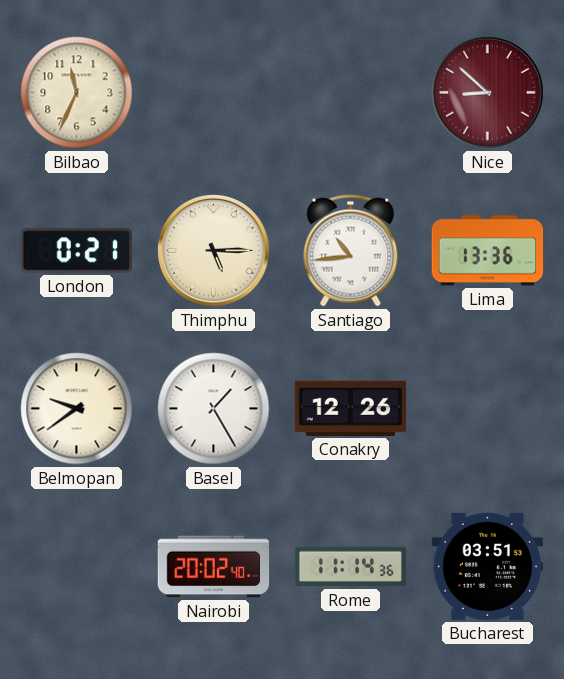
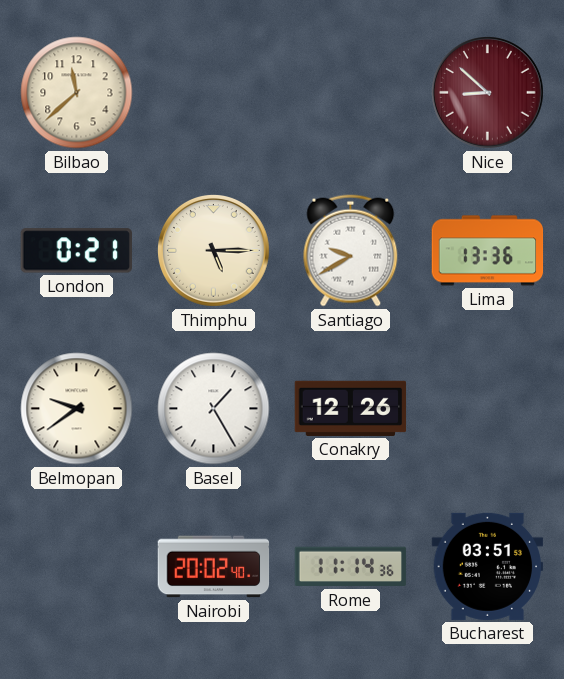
Bilbao: 11:34 -> 11:38 (77, 93)
Santiago: 10:44 -> 9:40 (351, 251)
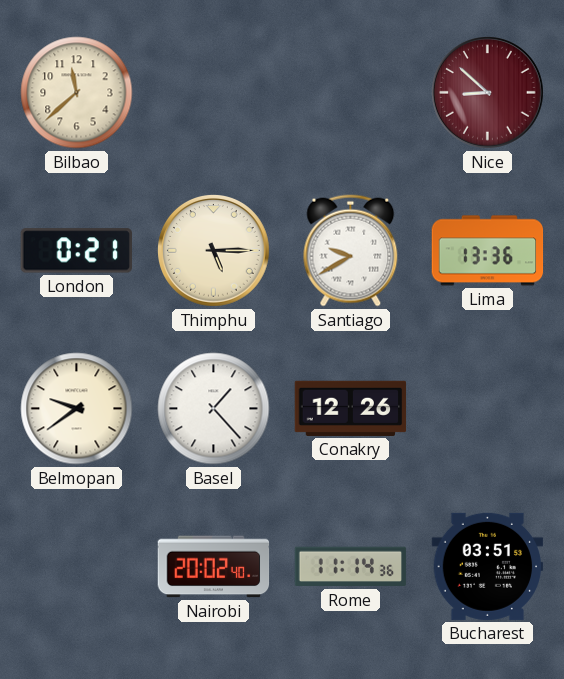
Basel: 1:25 -> 1:23 (214, 409)
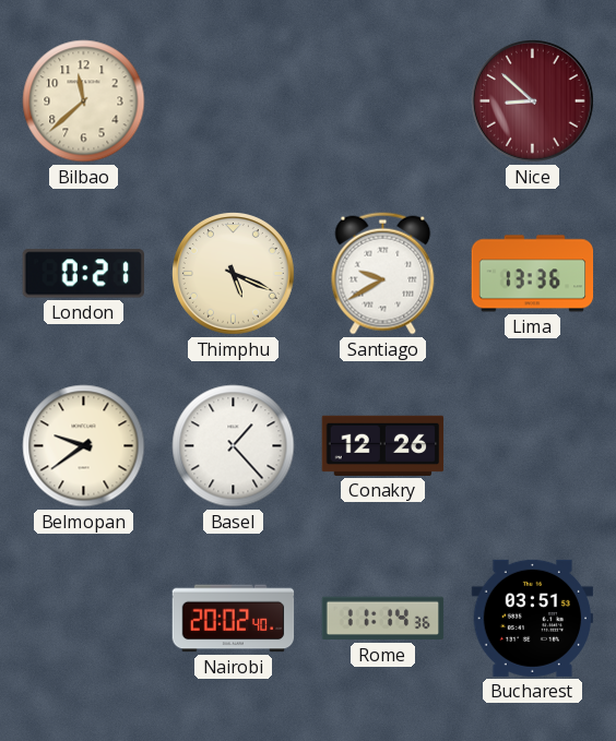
Thimphu: 5:15 -> 5:19 (234, 274)
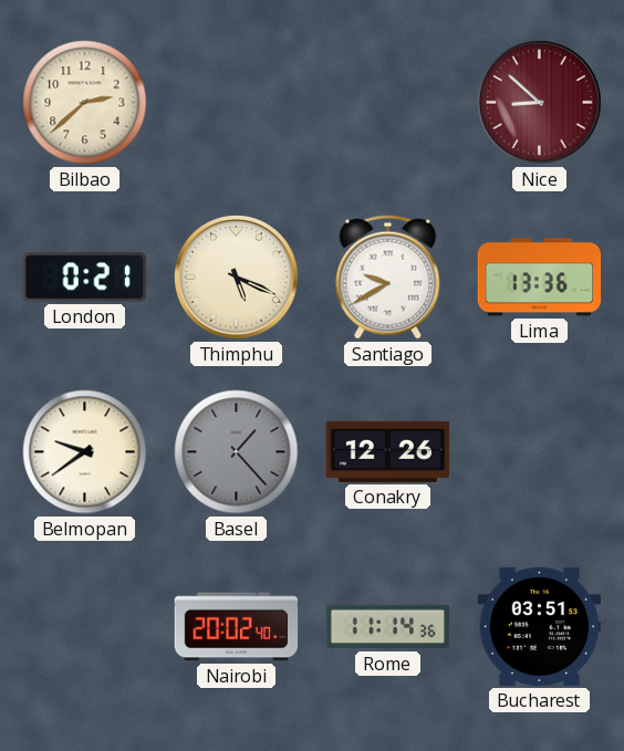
Bilbao: 11:38 -> 2:38 (85, 103)
Basel dial: white -> grey (237, 452)
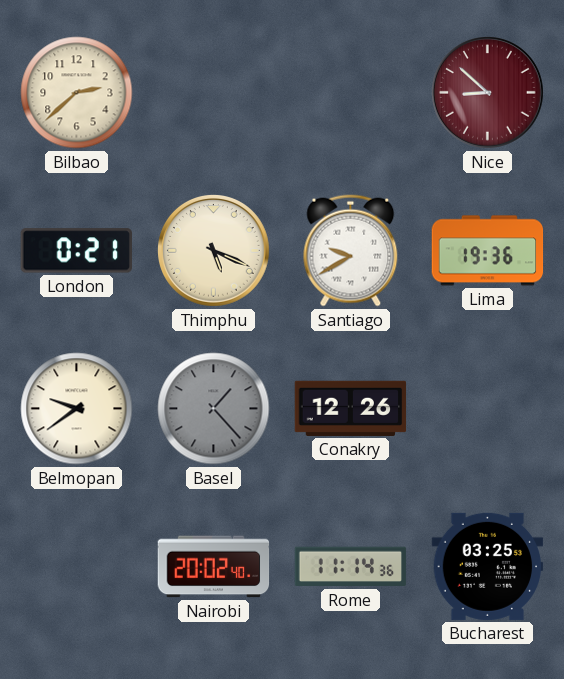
Lima: 13:36 -> 19:36 (488, 251)
Bucharest: 03:51 -> 03:25 (488, 566)
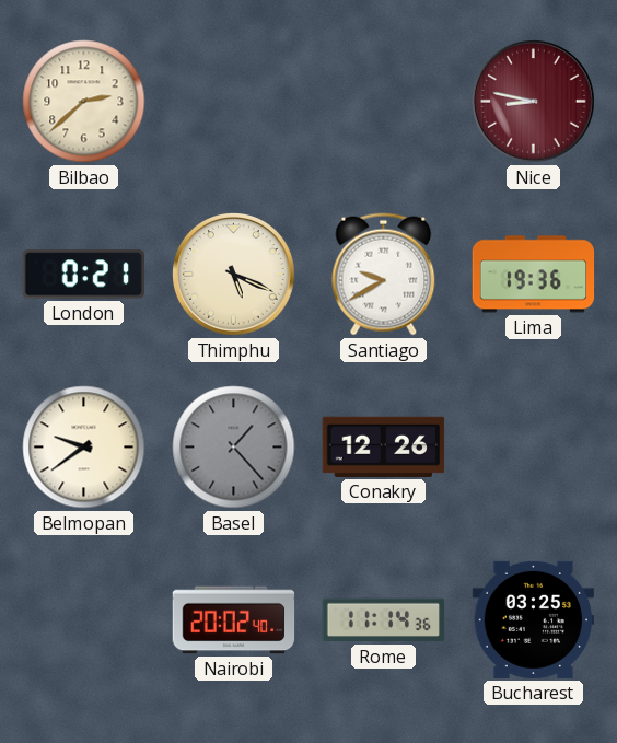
Nice: 8:52 -> 8:47 (534, 102)
